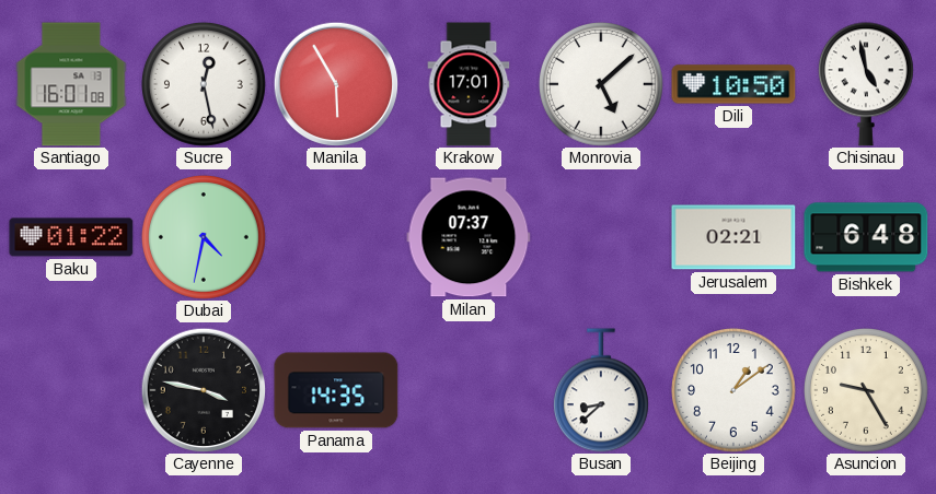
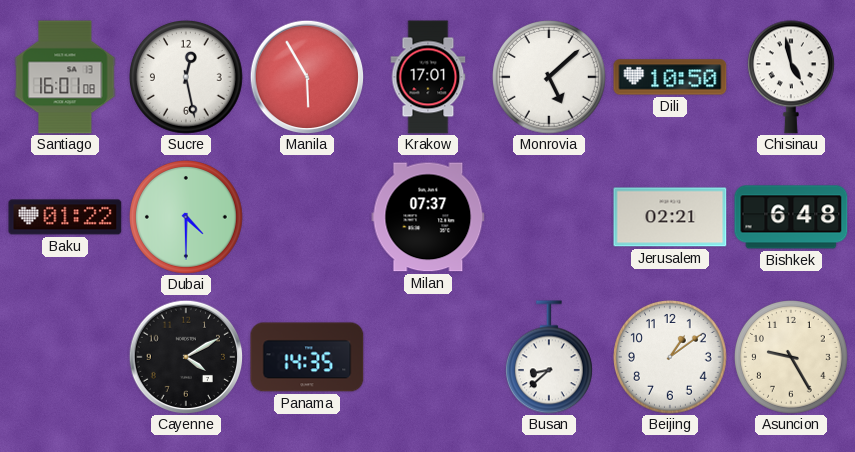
Dubai: 4:32 -> 4:30 (187, 218)
Cayenne: 3:47 -> 4:10 (186, 357)
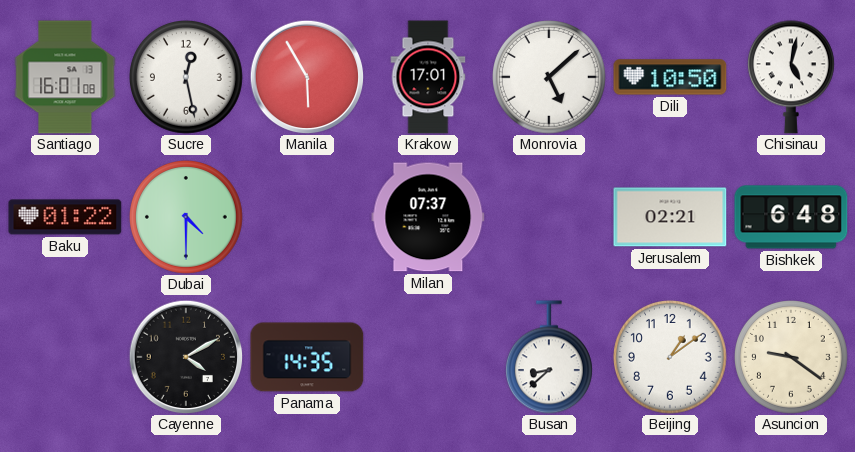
Chisinau: 4:58 -> 5:02 (791, 77)
Asuncion: 9:25 -> 9:21 (792, 358)
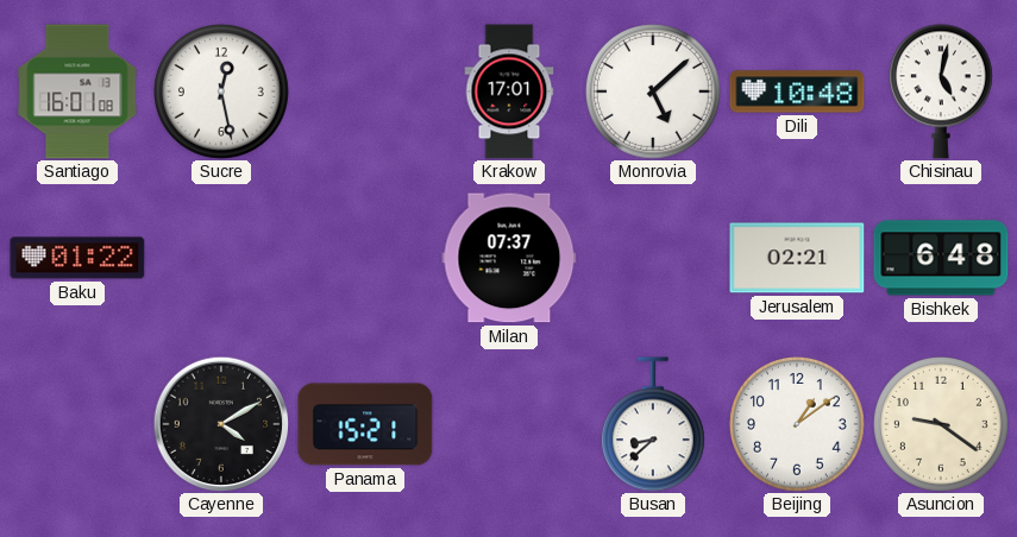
Manila: 5:55 -> none (307, 77)
Dili: 10:50 -> 10:48 (797, 91)
Dubai: 4:30 -> none (187, 218)
Panama: 14:35 -> 15:21 (365, 424)
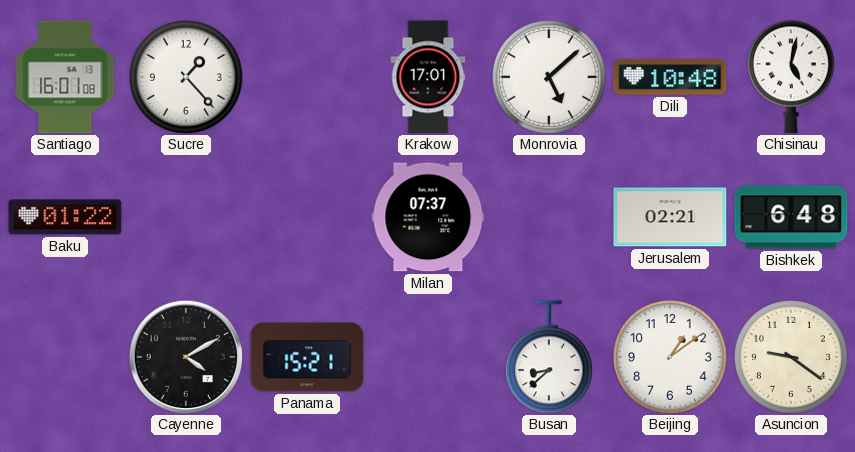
Sucre: 12:28 -> 1:23 (187, 78)
